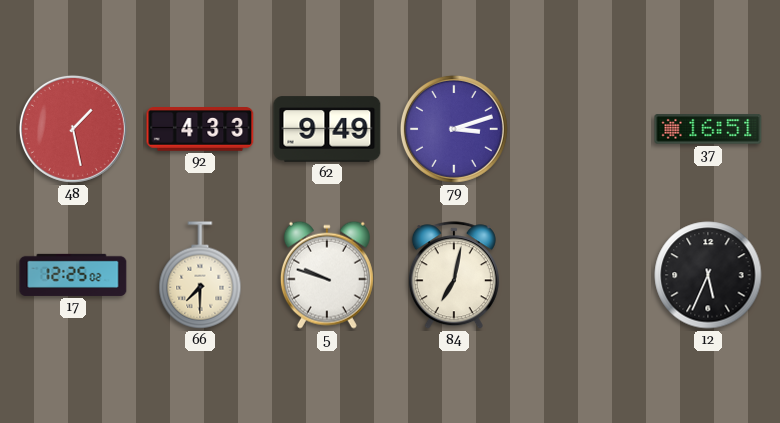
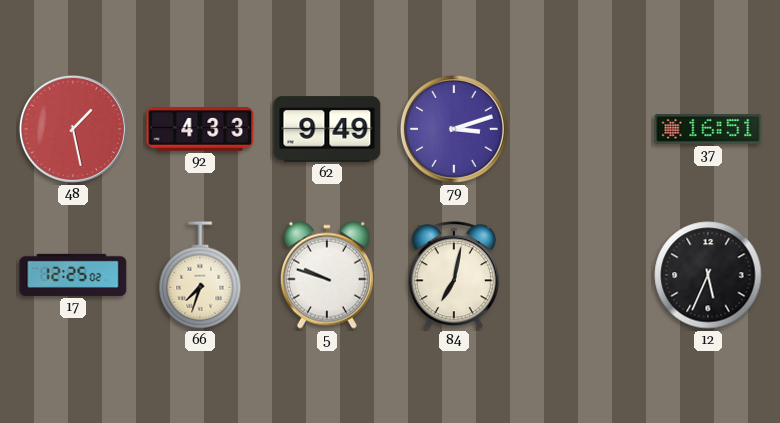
66: 7:30 -> 7:33 (200, 275)
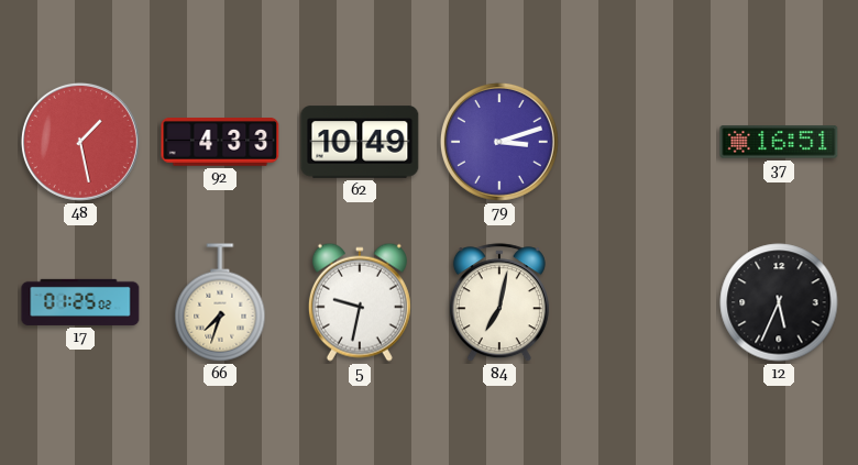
62: 9:49 -> 10:49 (360, 142)
17: 12:25 -> 01:25 (80, 302)
5: 9:48 -> 9:32 (360, 302)
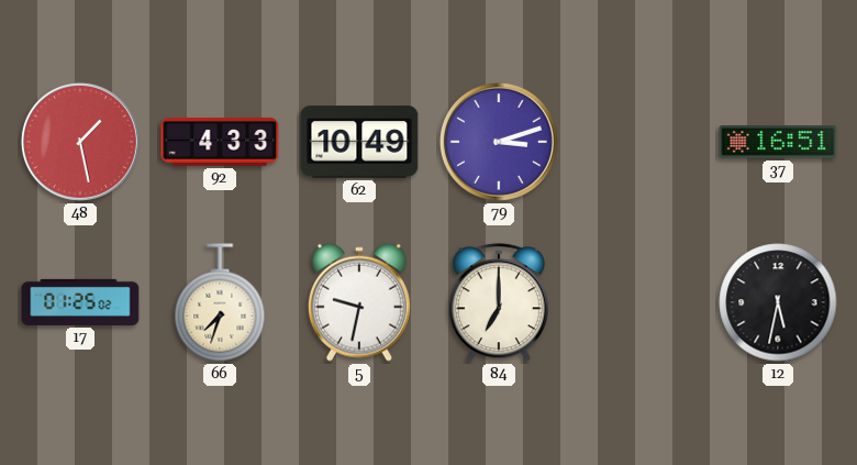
84: 7:02 -> 7:00 (499, 303)
12: 5:34 -> 5:32 (778, 302)
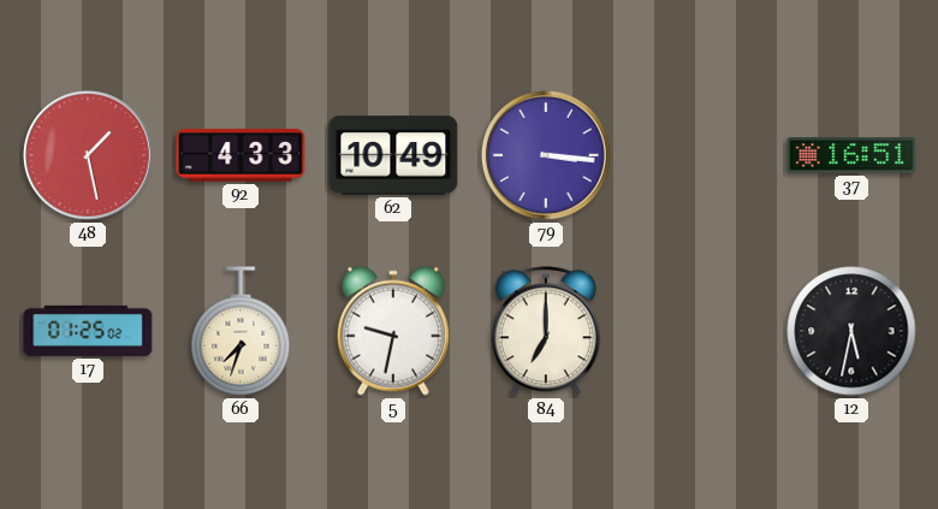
79: 3:12 -> 3:16 (546, 155)
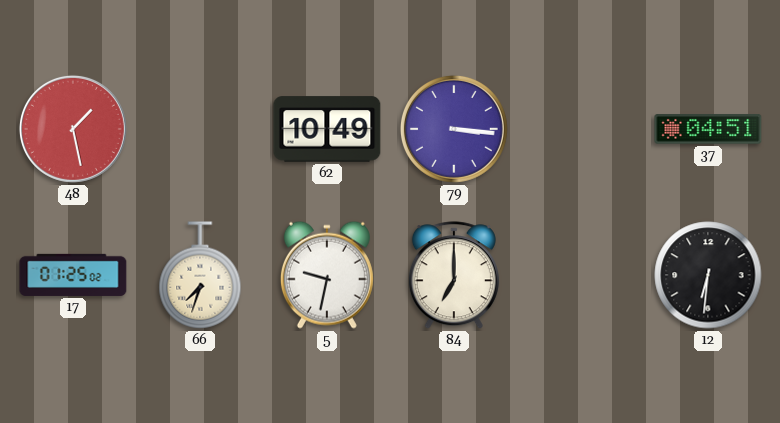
92: 4:33 -> none (241, 156)
37: 16:51 -> 04:51 (708, 129)
12: 5:32 -> 6:31 (708, 275)
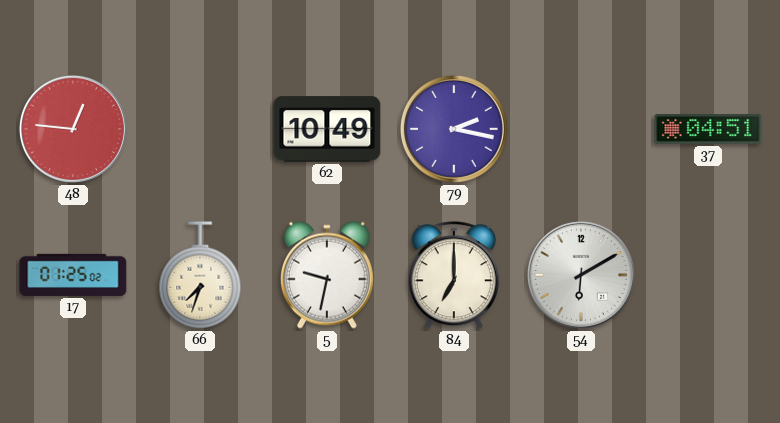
48: 1:28 -> 12:46 (73, 129)
79: 3:16 -> 2:17 (454, 129)
54: none -> 6:10 (581, 275)
12: 6:31 -> none (708, 275)
